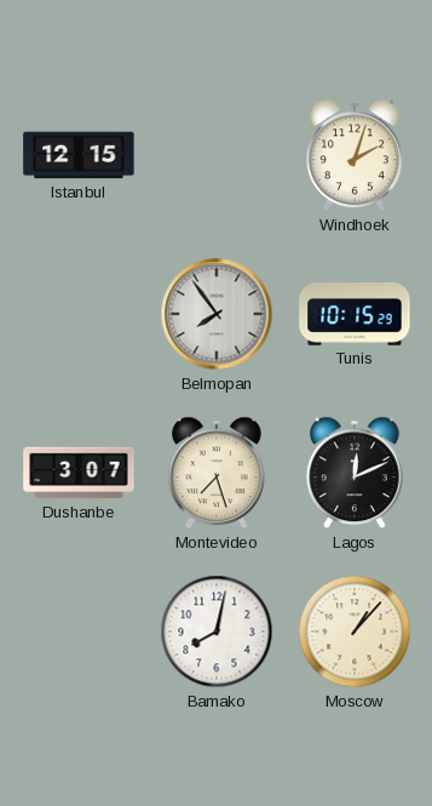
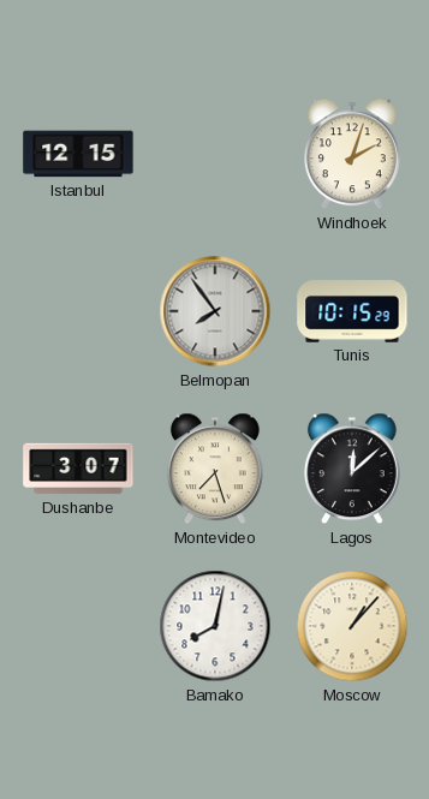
Lagos: 12:11 -> 12:08 (352, 469)
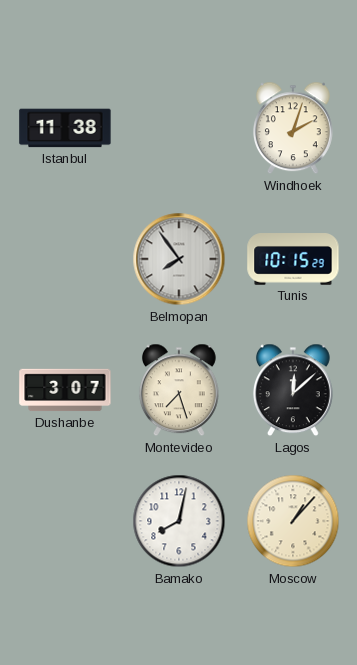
Istanbul: 12:15 -> 11:38 (65, 128)
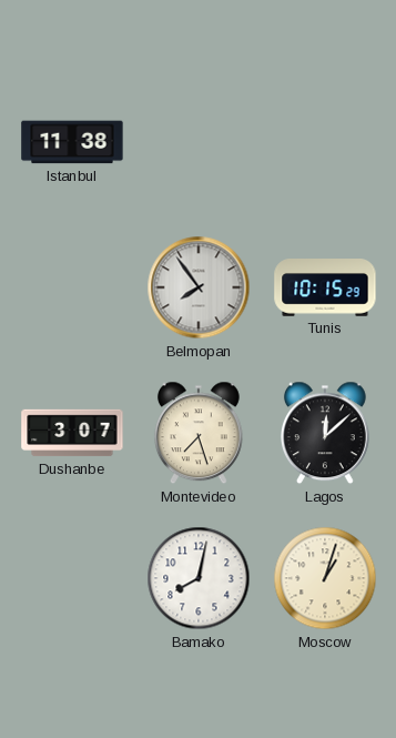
Windhoek: 2:03 -> none (293, 128)
Moscow: 1:07 -> 1:03 (325, 578)
